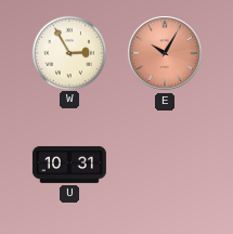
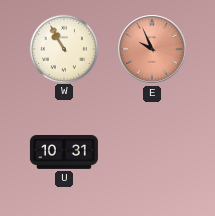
W: 2:55 -> 10:55 (63, 48)
E: 10:05 -> 9:56 (152, 49)
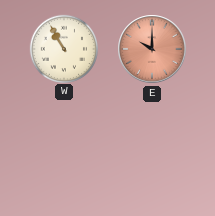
E: 9:56 -> 10:00 (152, 49)
U: 10:31 -> none (64, 152)
